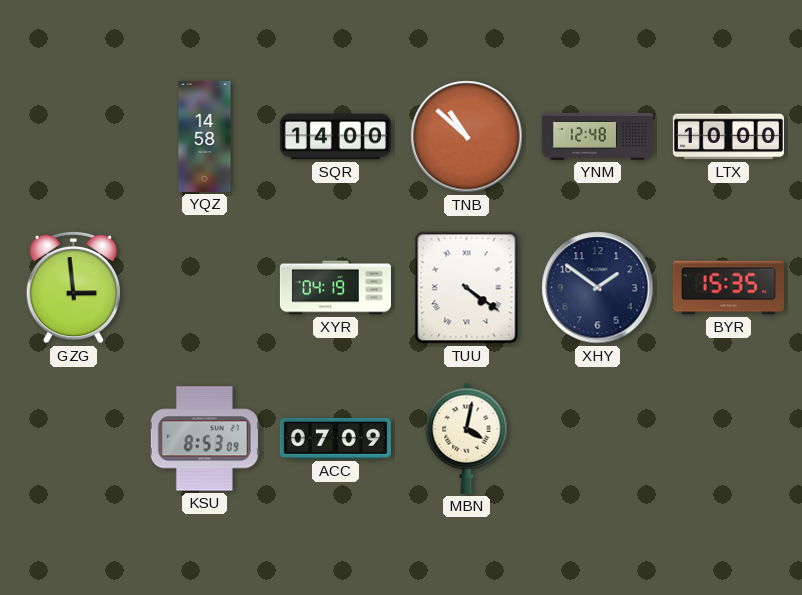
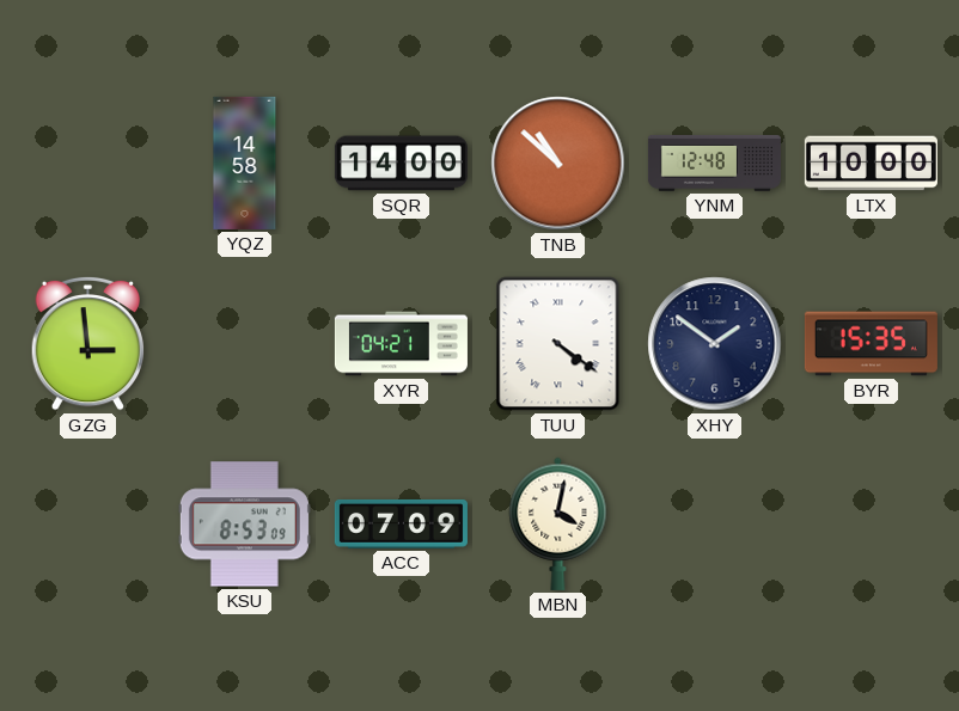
XYR: 04:19 -> 04:21 (401, 344)
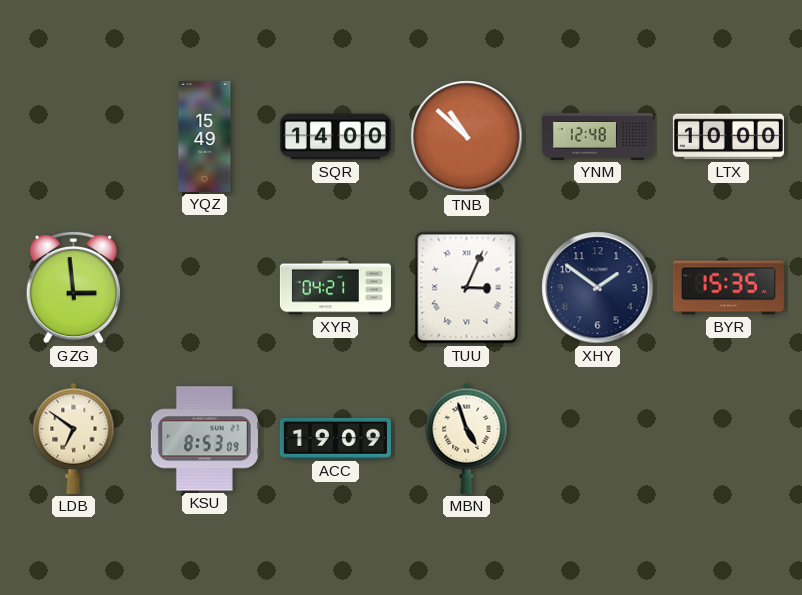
YQZ: 14:58 -> 15:49 (205, 136)
TUU: 4:21 -> 3:04 (467, 288)
LDB: none -> 6:51 (74, 438)
ACC: 07:09 -> 19:09 (335, 438)
MBN: 4:02 -> 4:57 (467, 438)
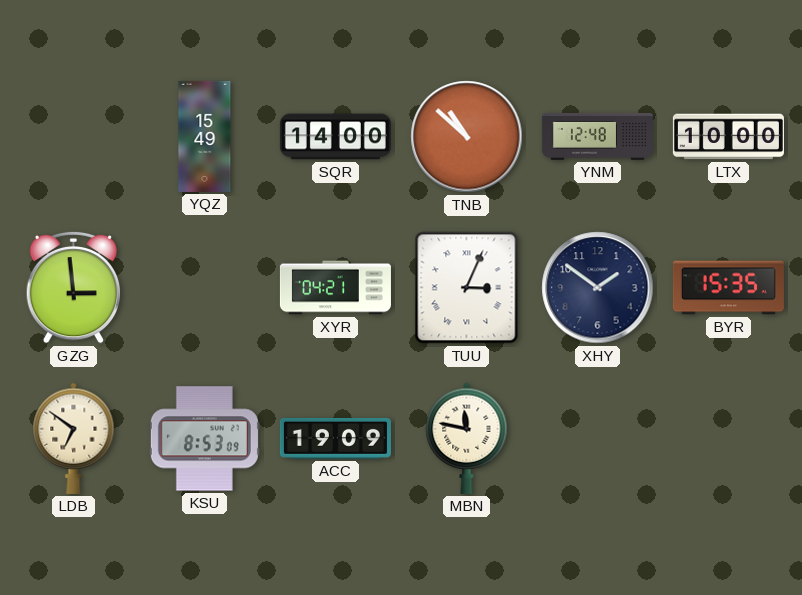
MBN: 4:57 -> 11:47 (467, 438)
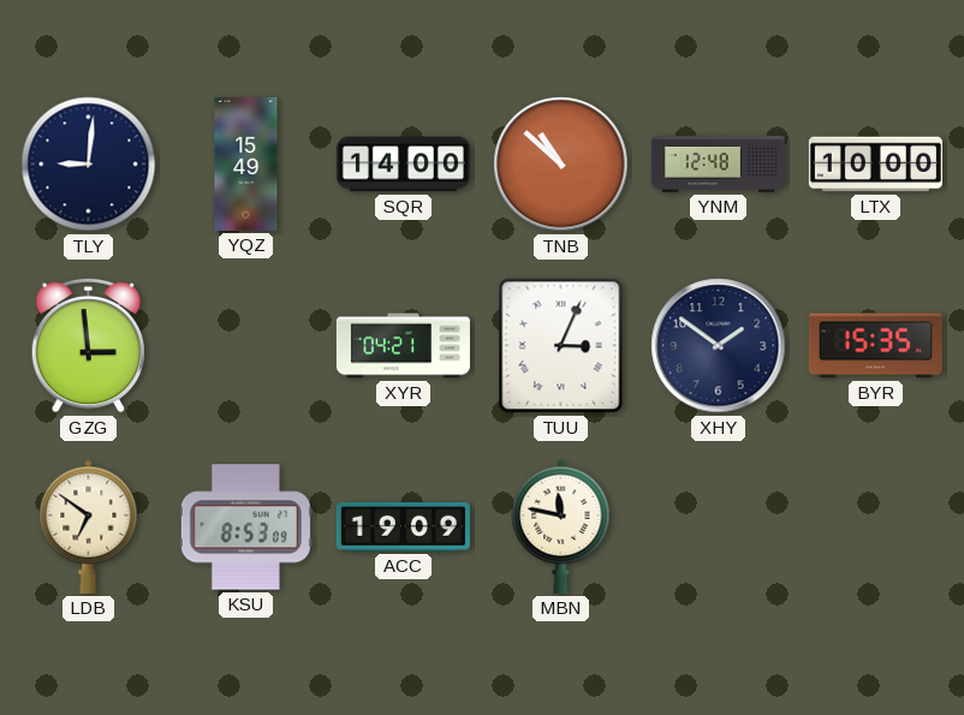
TLY: none -> 9:01 (89, 165)
